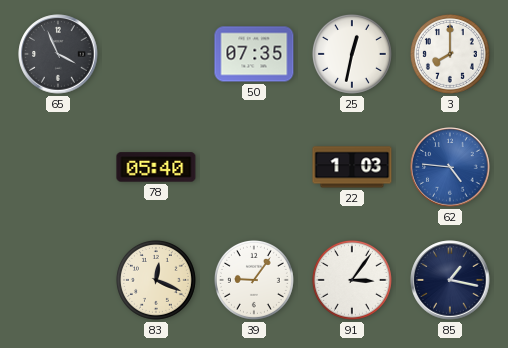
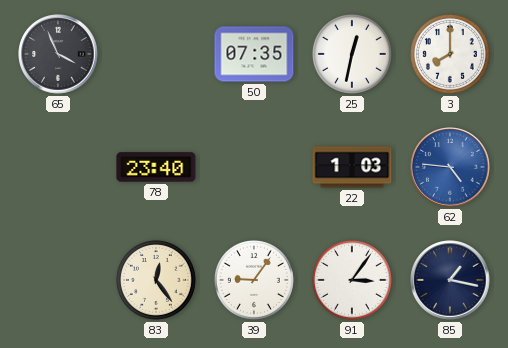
78: 05:40 -> 23:40 (156, 167)
83: 12:19 -> 12:24 (156, 280)
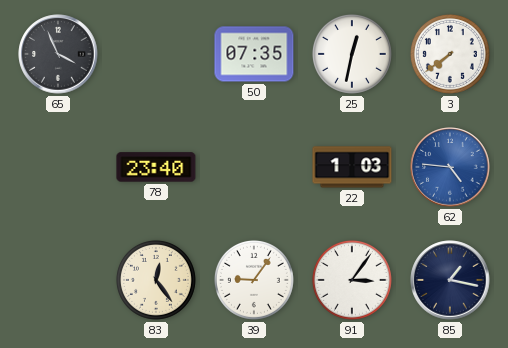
3: 8:00 -> 7:39 (450, 54)
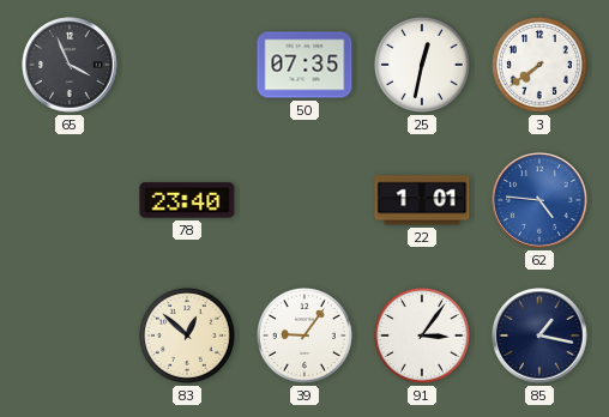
22: 1:03 -> 1:01 (422, 200)
83: 12:24 -> 12:52 (187, 336)
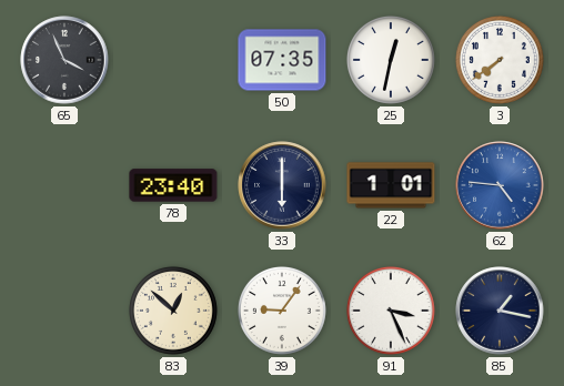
33: none -> 6:00 (282, 185)
91: 3:06 -> 3:26 (391, 311)
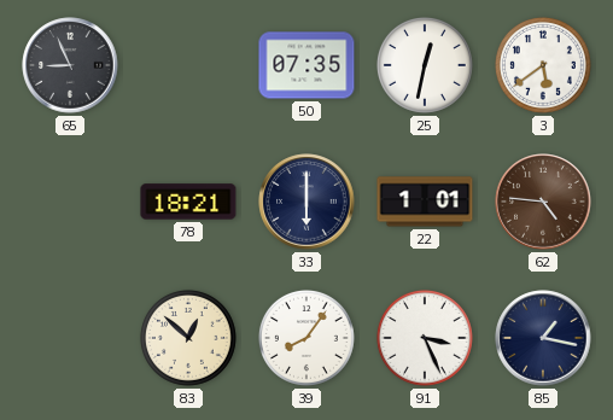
65: 3:56 -> 8:56 (70, 65)
3: 7:39 -> 5:39 (543, 65)
78: 23:40 -> 18:21 (188, 202)
62 dial: blue -> brown (543, 202)
39: 9:06 -> 8:06 (306, 338)
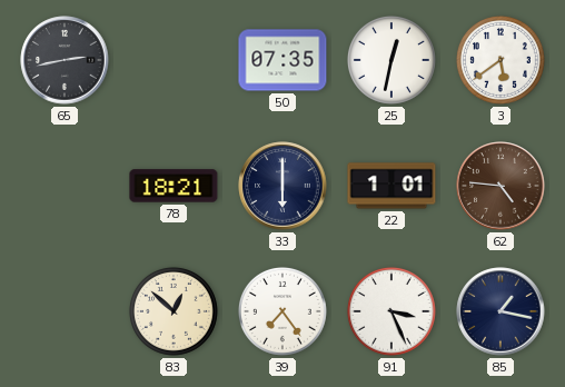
65: 8:56 -> 2:43 (65, 60)
39: 8:06 -> 7:24 (282, 311)
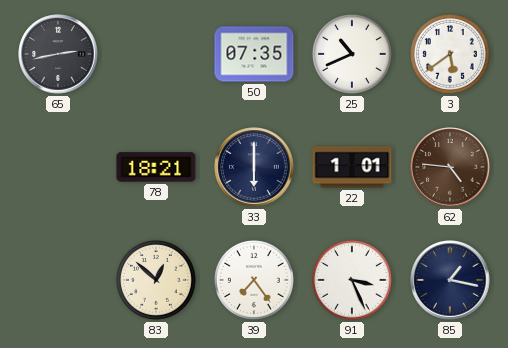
25: 12:32 -> 10:41 (352, 54)
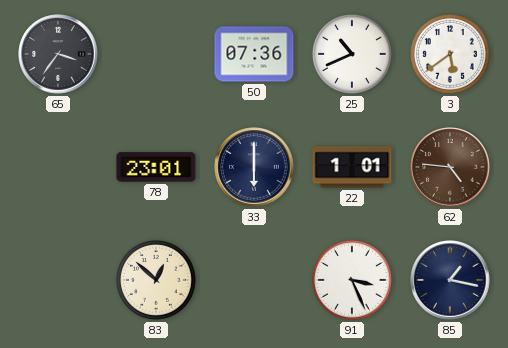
65: 2:43 -> 3:36 (58, 54)
50: 07:35 -> 07:36 (254, 54)
78: 18:21 -> 23:01 (156, 167)
39: 7:24 -> none (254, 280)
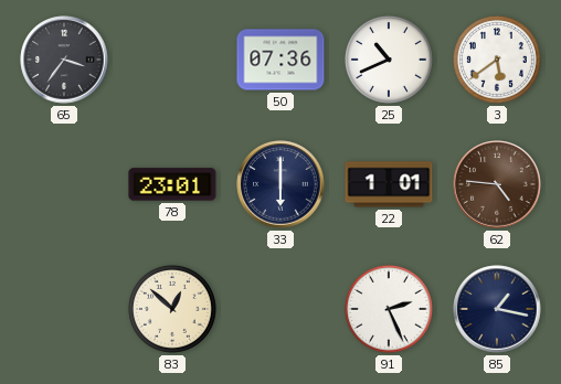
91: 3:26 -> 2:26 (389, 309)
